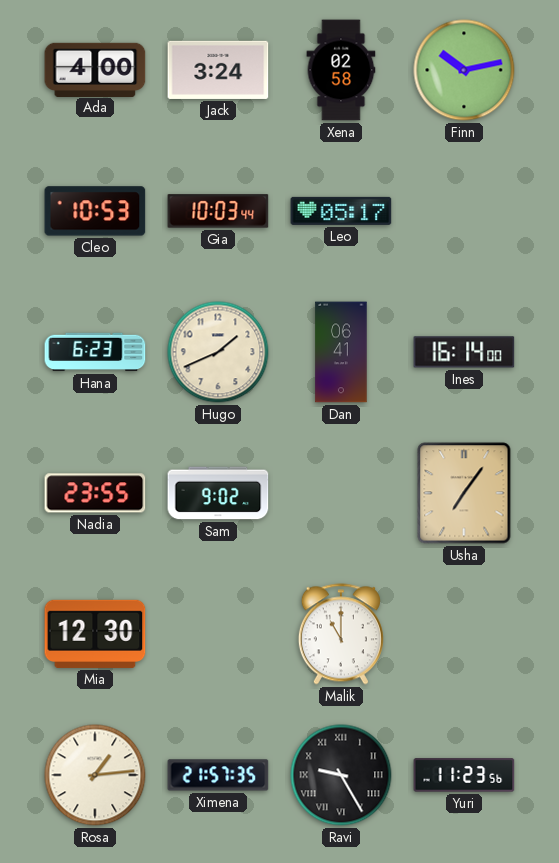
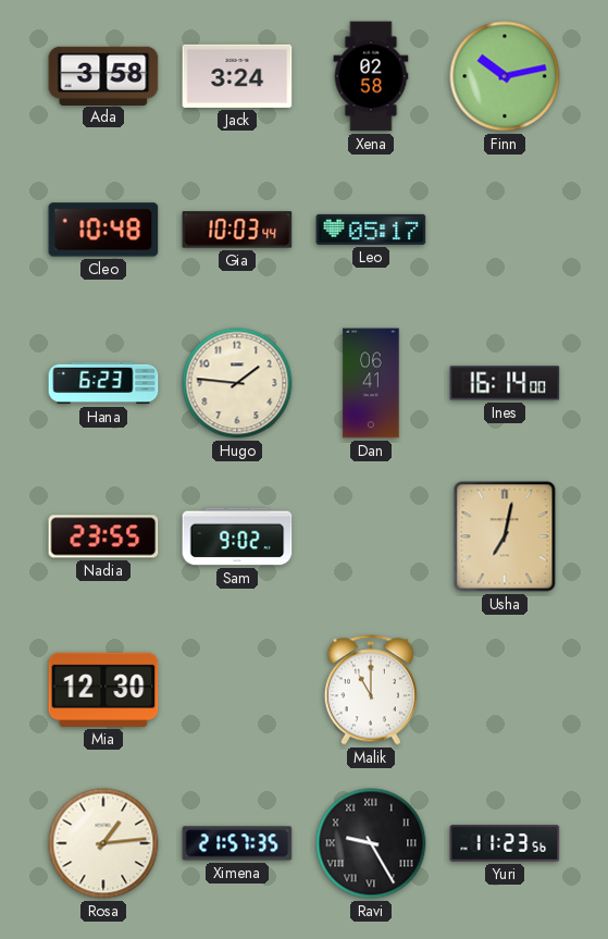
Ada: 4:00 -> 3:58 (103, 75)
Cleo: 10:53 -> 10:48 (103, 230)
Hugo: 1:41 -> 1:46 (237, 383)
Usha: 7:06 -> 7:02 (505, 536)
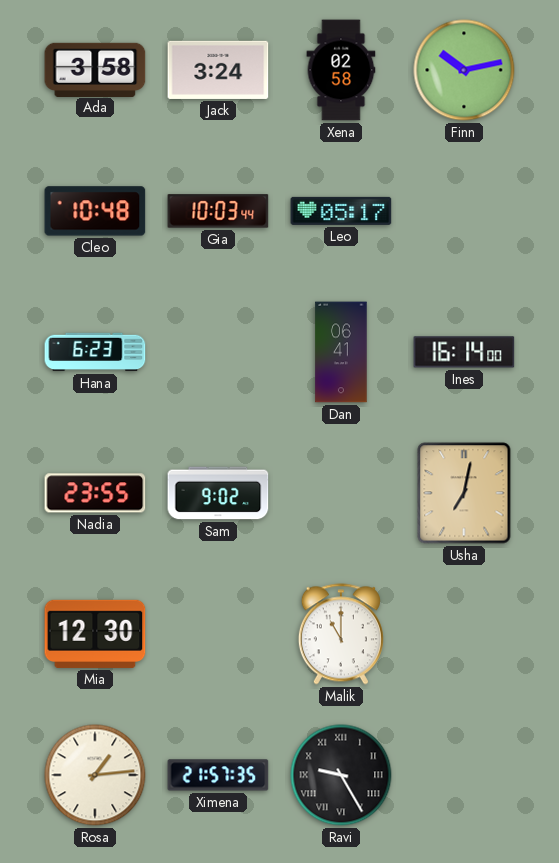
Hugo: 1:46 -> none (237, 383)
Yuri: 11:23 -> none (505, 843)
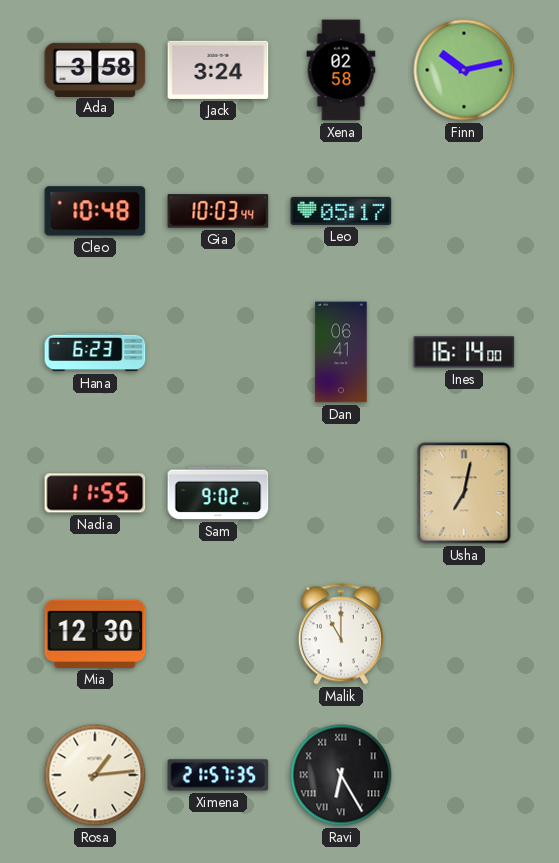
Nadia: 23:55 -> 11:55 (95, 493)
Ravi: 9:25 -> 6:25 (341, 775)
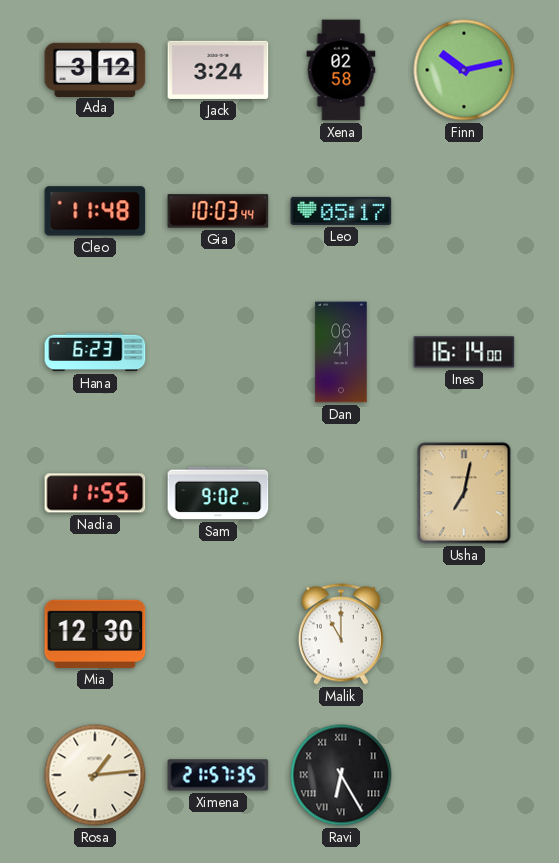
Ada: 3:58 -> 3:12 (95, 69)
Cleo: 10:48 -> 11:48 (95, 211)
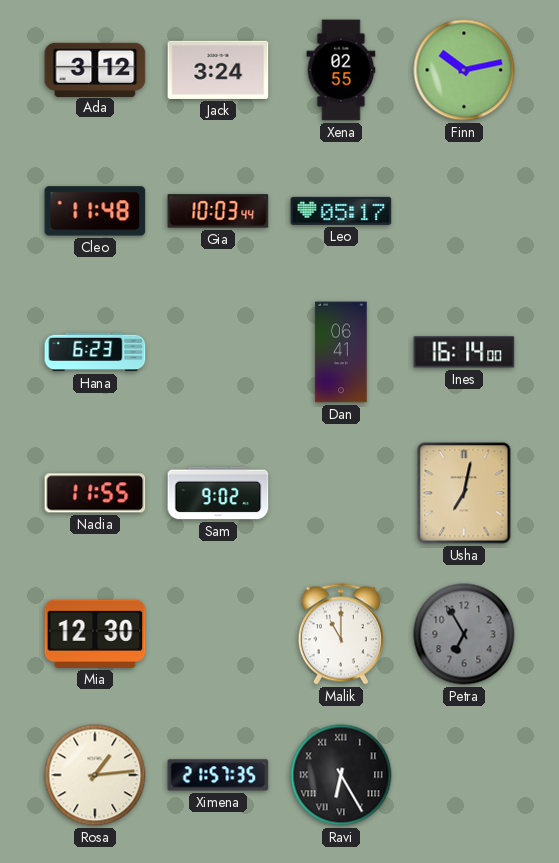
Xena: 02:58 -> 02:55 (341, 70)
Petra: none -> 6:55 (464, 634)
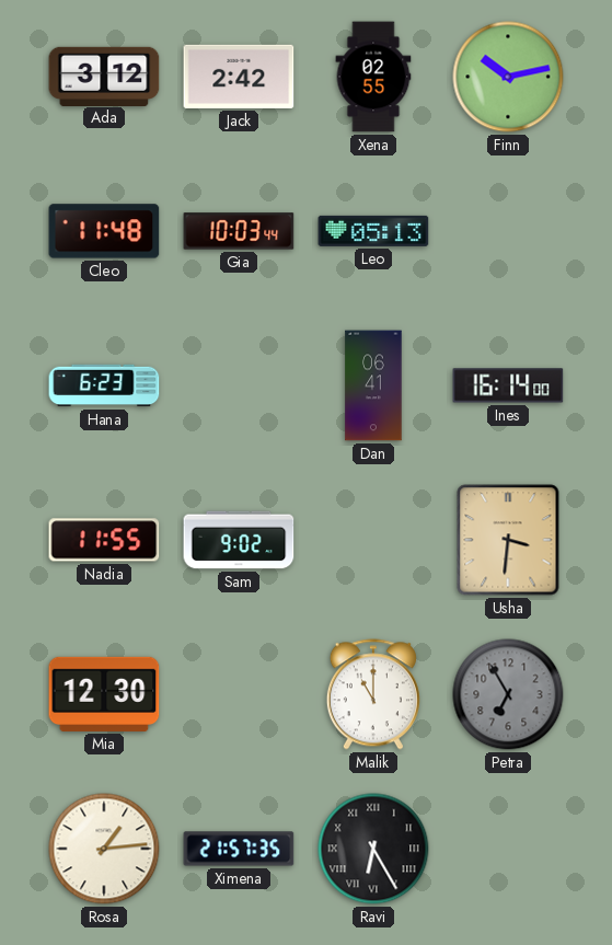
Jack: 3:24 -> 2:42 (239, 77)
Leo: 05:17 -> 05:13 (373, 231)
Usha: 7:02 -> 3:31 (508, 540)
